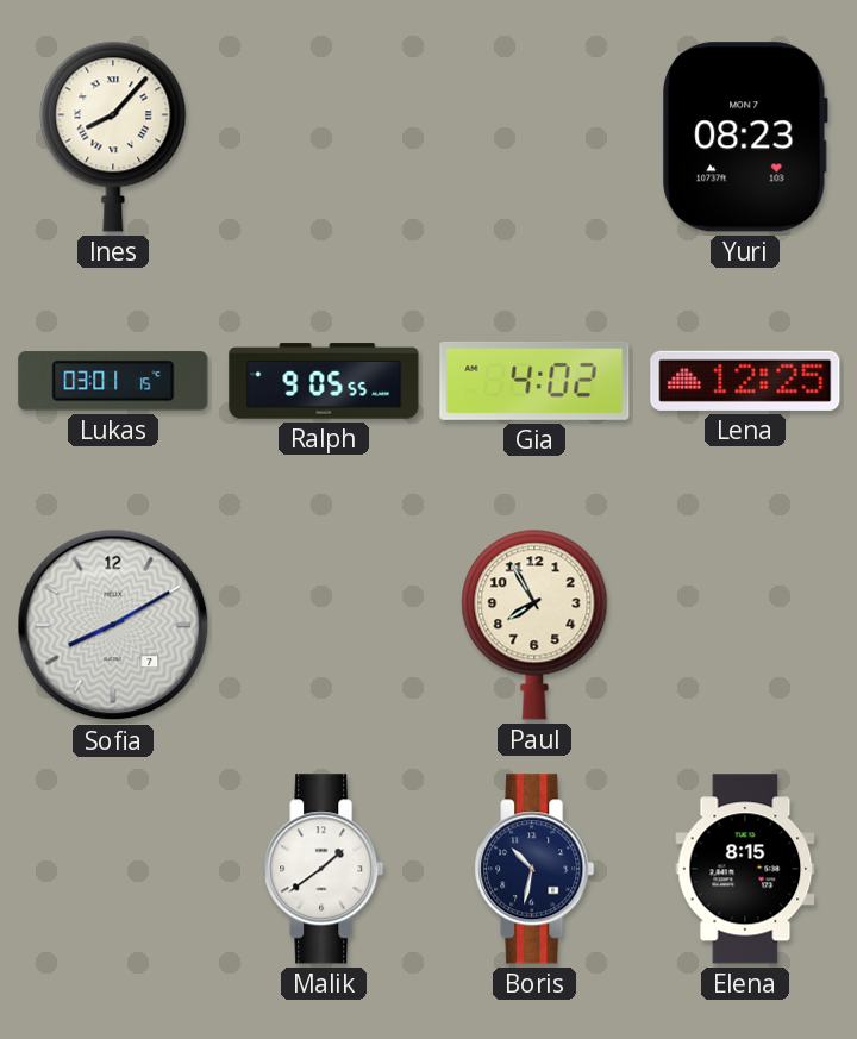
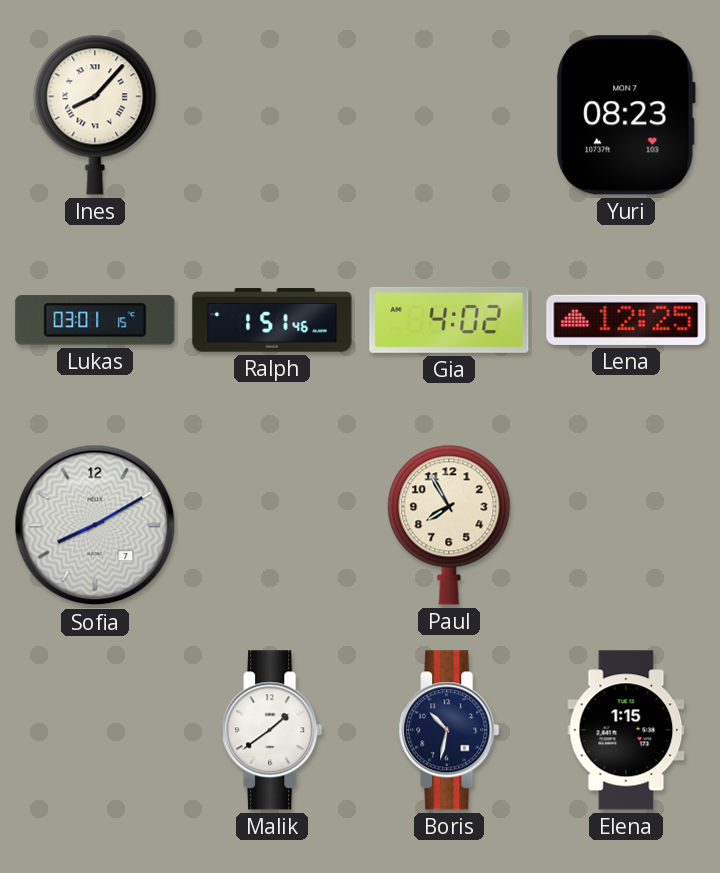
Ralph: 9:05 -> 1:51 (272, 320)
Elena: 8:15 -> 1:15 (626, 730)
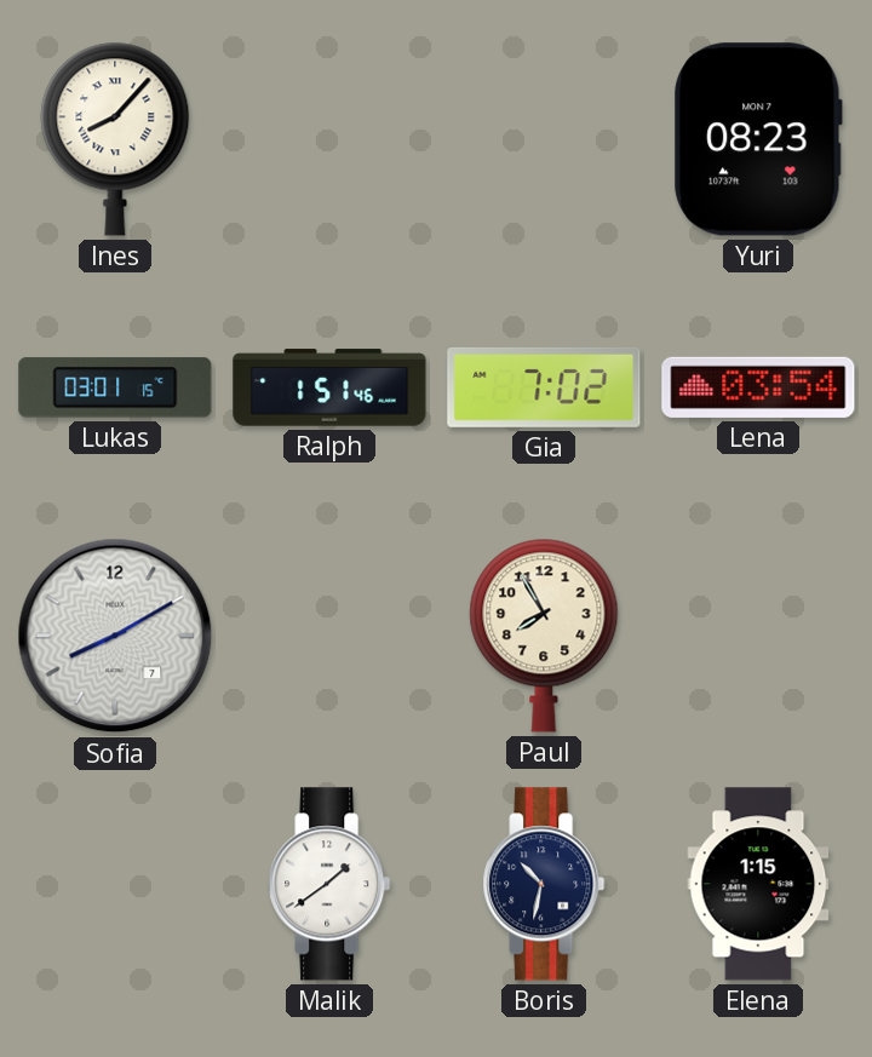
Gia: 4:02 -> 7:02 (544, 387)
Lena: 12:25 -> 03:54 (758, 387)
